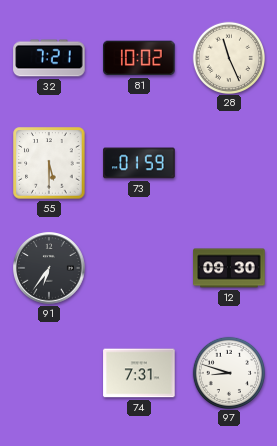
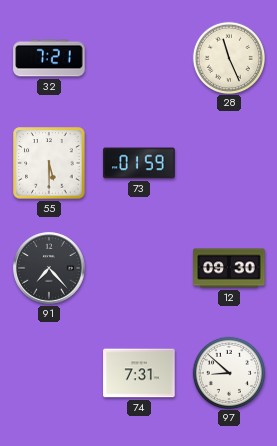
81: 10:02 -> none (139, 58)
91: 6:36 -> 7:23 (49, 268)
97: 8:48 -> 8:52 (228, 372)
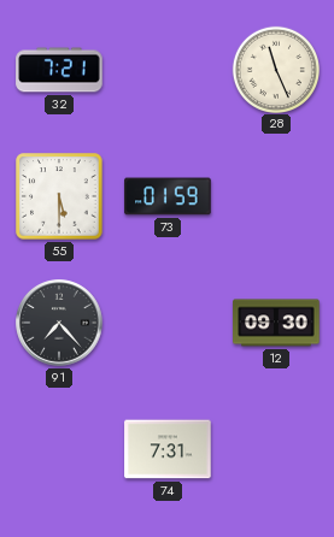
97: 8:52 -> none (228, 372)
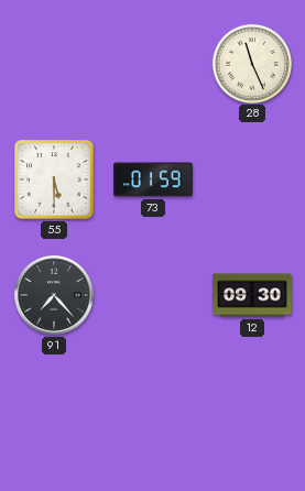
32: 7:21 -> none (59, 70)
74: 7:31 -> none (168, 449)
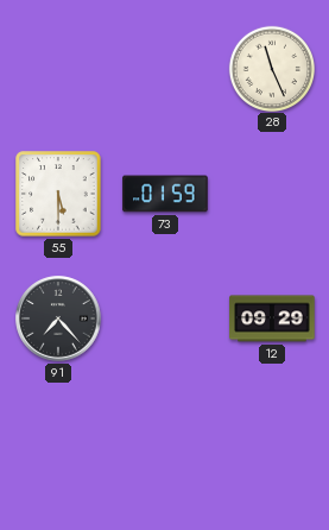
12: 09:30 -> 09:29 (272, 318)
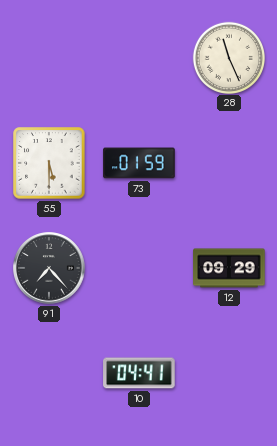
10: none -> 04:41 (139, 373)
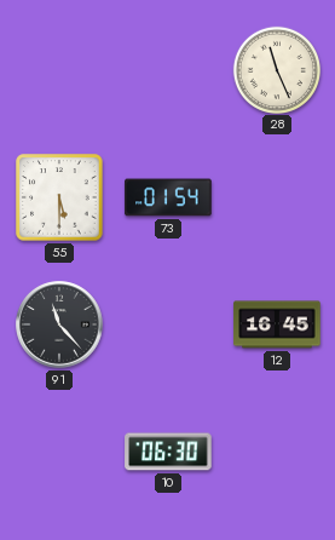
73: 01:59 -> 01:54 (168, 197)
91: 7:23 -> 11:23 (59, 324)
12: 09:29 -> 16:45 (277, 324)
10: 04:41 -> 06:30 (168, 452)
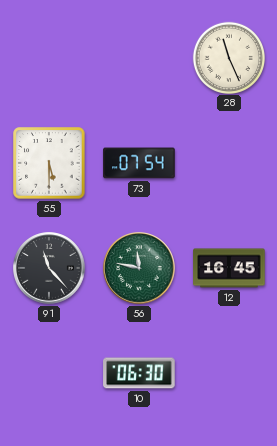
73: 01:54 -> 07:54 (139, 163)
56: none -> 11:47 (139, 268)
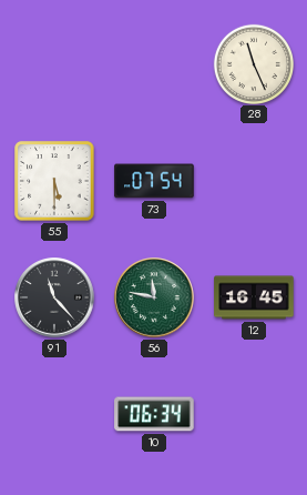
10: 06:30 -> 06:34 (154, 414)
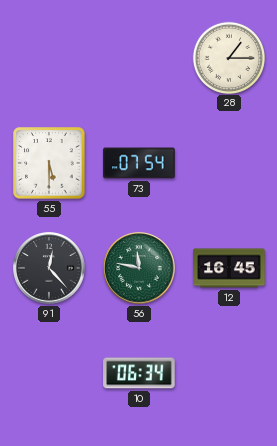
28: 11:26 -> 1:15 (228, 57)
91: 11:23 -> 12:23 (49, 268)
